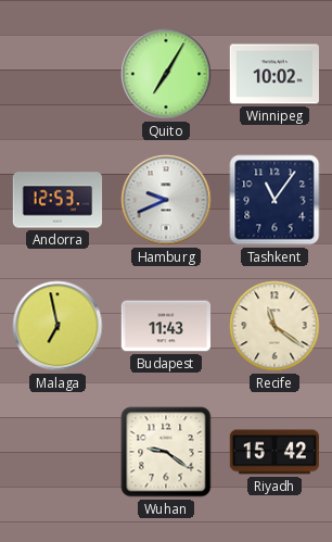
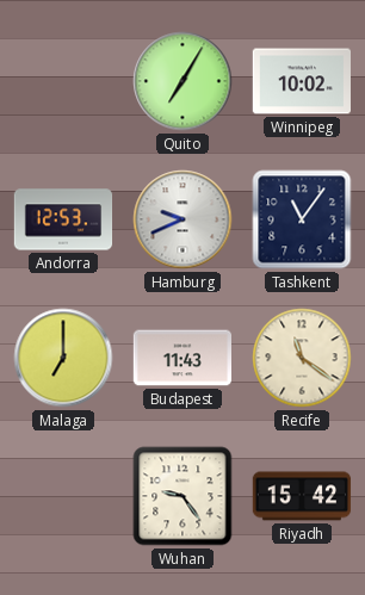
Malaga: 6:58 -> 7:00 (63, 358)
Wuhan: 9:21 -> 9:24 (182, 496)
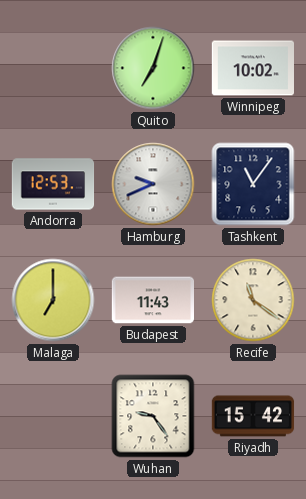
Quito: 7:05 -> 7:03 (153, 68)
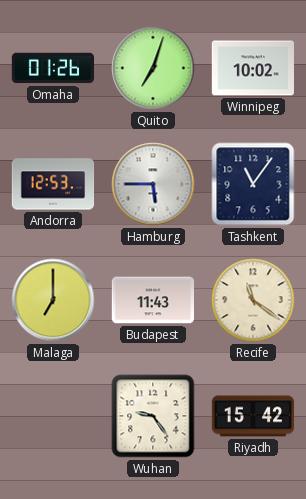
Omaha: none -> 01:26 (52, 68)
Hamburg: 9:41 -> 5:45 (153, 184)
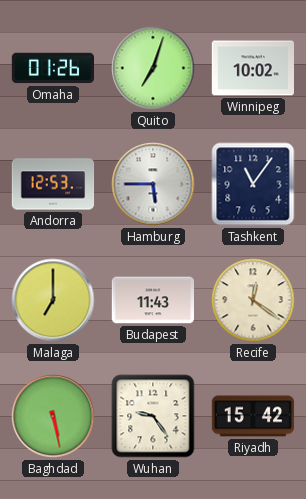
Recife: 11:21 -> 12:21 (253, 300)
Baghdad: none -> 5:28 (53, 416)
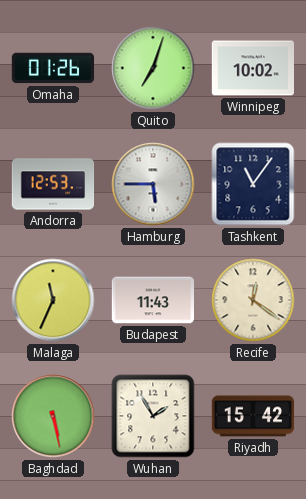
Malaga: 7:00 -> 11:34 (53, 300)
Wuhan: 9:24 -> 1:55 (153, 416)
